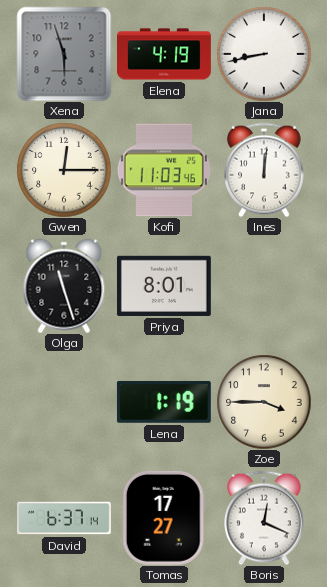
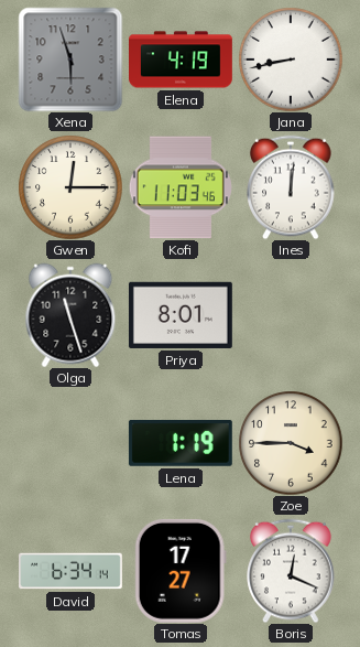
David: 6:37 -> 6:34 (72, 571)
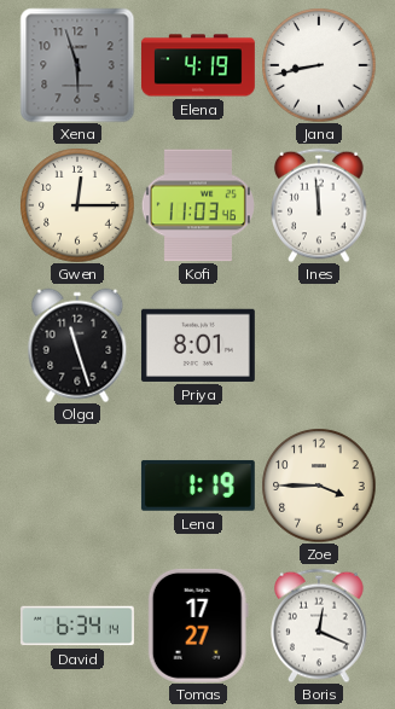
Ines: 12:01 -> 11:59 (319, 205)
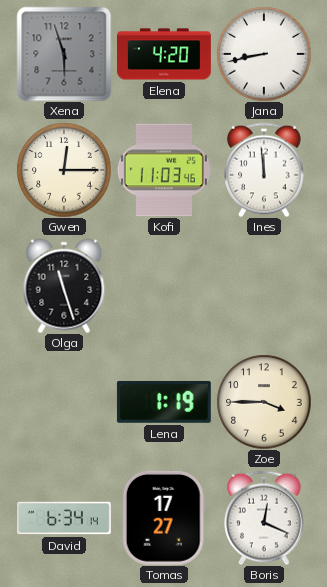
Elena: 4:19 -> 4:20 (165, 54)
Priya: 8:01 -> none (198, 345)
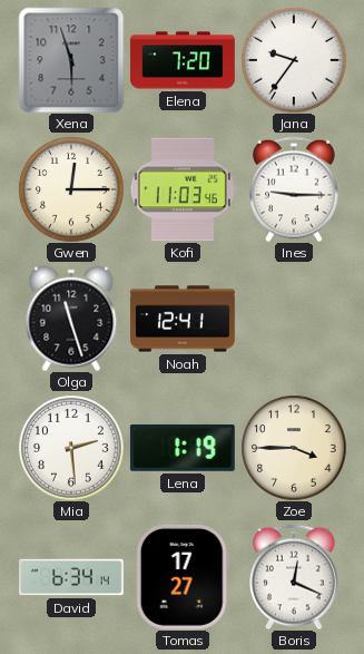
Elena: 4:20 -> 7:20 (184, 60)
Jana: 8:43 -> 9:36 (294, 60)
Ines: 11:59 -> 9:15 (294, 189)
Noah: none -> 12:41 (184, 319)
Mia: none -> 2:29 (71, 448)
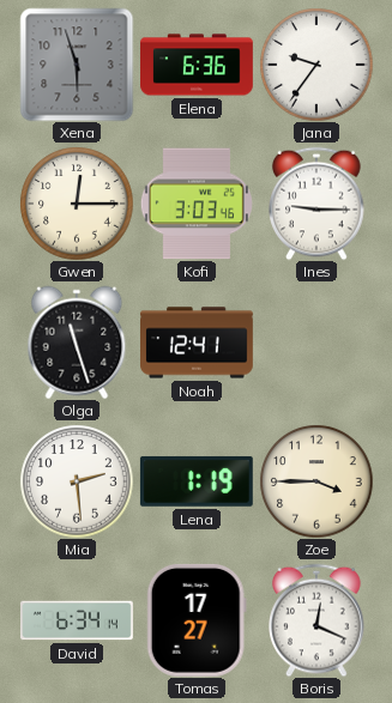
Elena: 7:20 -> 6:36 (198, 65)
Kofi: 11:03 -> 3:03 (197, 204)
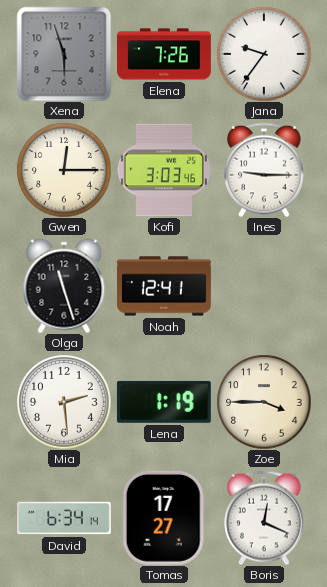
Elena: 6:36 -> 7:26 (165, 54)
